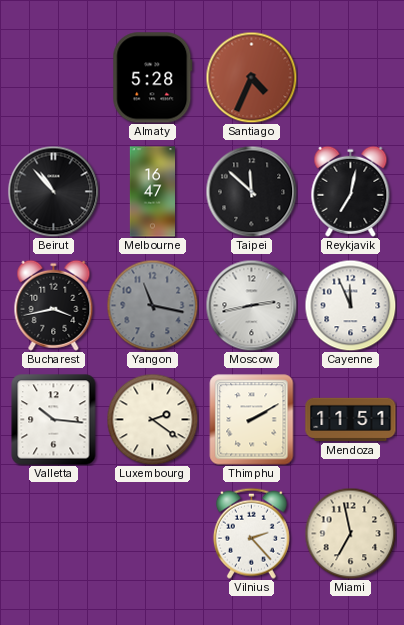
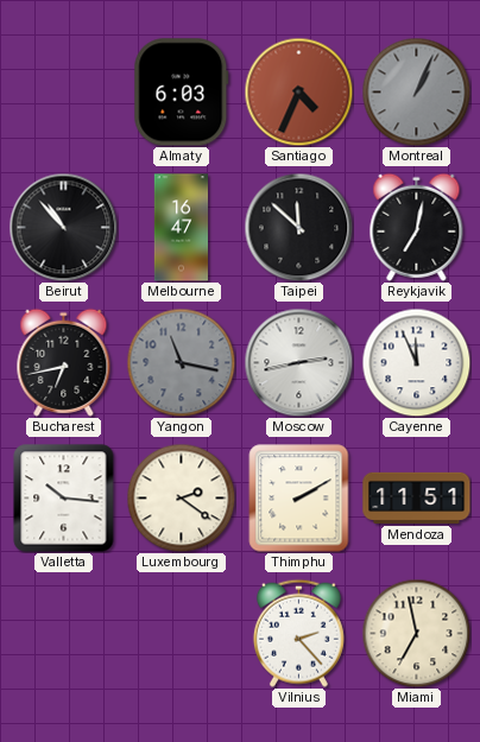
Almaty: 5:28 -> 6:03 (182, 93)
Montreal: none -> 1:04 (416, 91)
Bucharest: 3:43 -> 6:43 (64, 362)
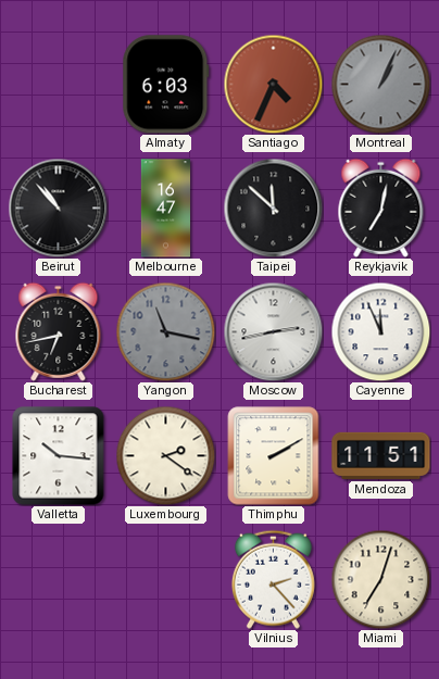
Miami: 6:58 -> 7:03 (380, 579)
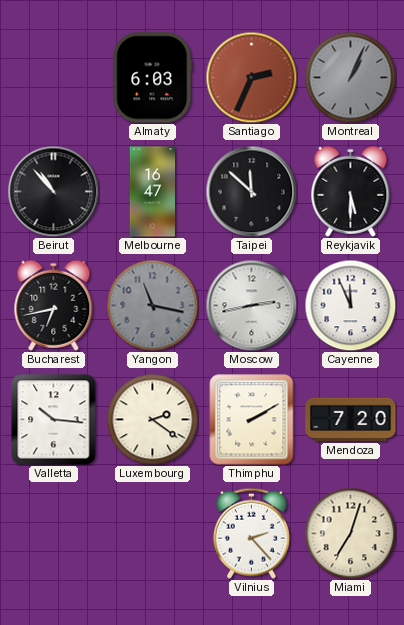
Santiago: 4:34 -> 2:34 (251, 77)
Reykjavik: 7:02 -> 5:30 (351, 191)
Mendoza: 11:51 -> 7:20 (351, 419)
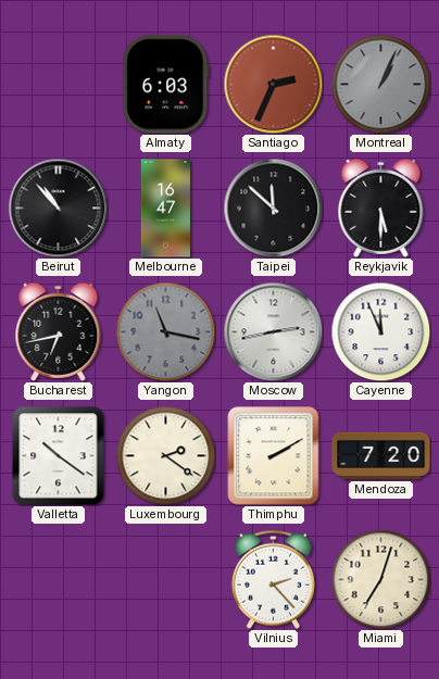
Valletta: 10:16 -> 10:21 (59, 456)
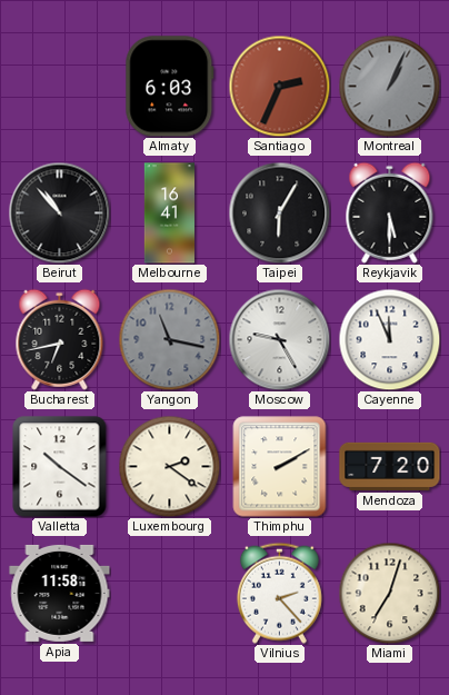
Melbourne: 16:47 -> 16:41 (169, 214)
Taipei: 11:52 -> 6:05 (279, 212)
Moscow: 2:43 -> 9:25 (279, 339)
Apia: none -> 11:58 (60, 593)
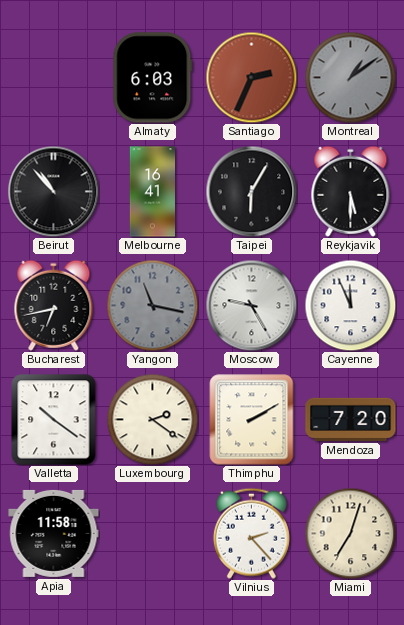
Montreal: 1:04 -> 1:09 (350, 77)
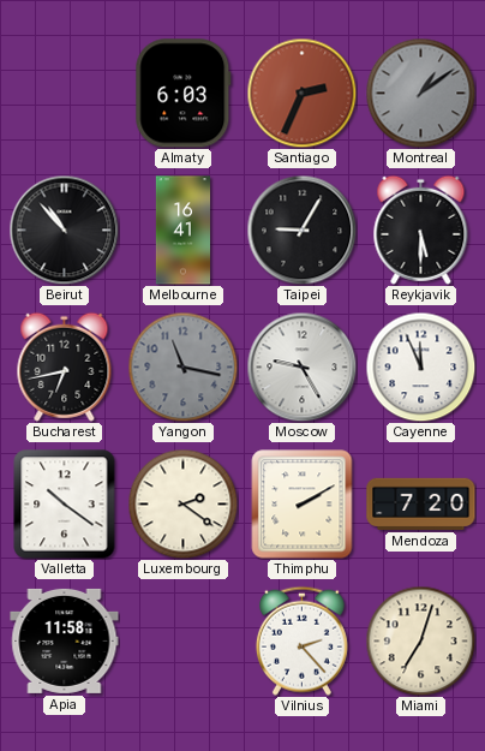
Taipei: 6:05 -> 9:05 (301, 230)
